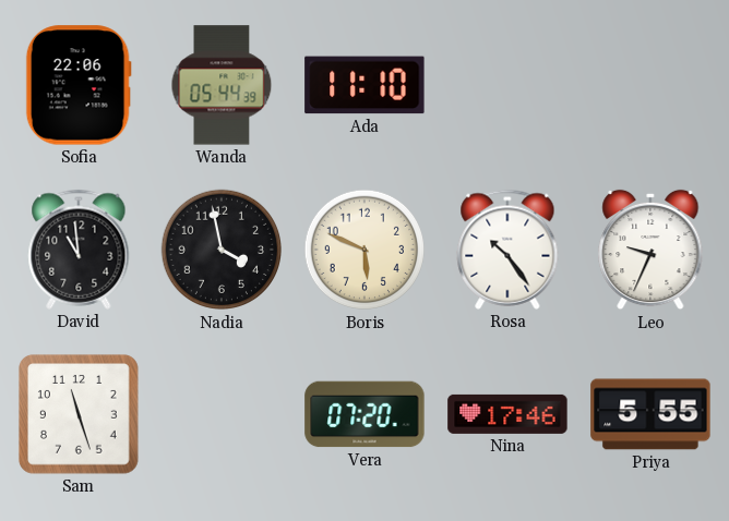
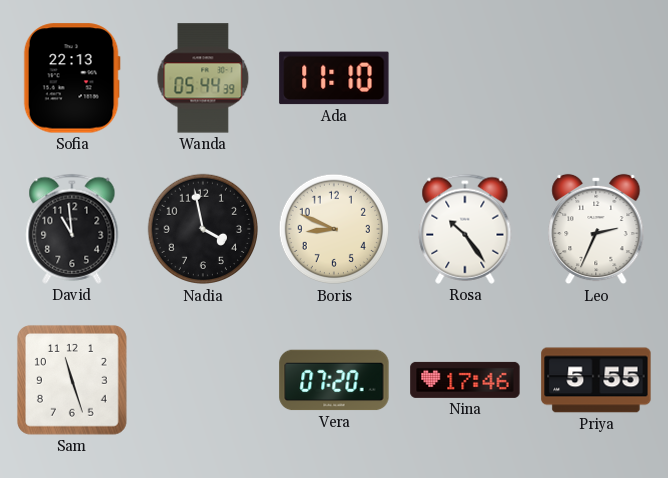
Sofia: 22:06 -> 22:13 (72, 78)
Boris: 5:49 -> 8:49 (334, 229)
Leo: 9:34 -> 2:34 (596, 229)
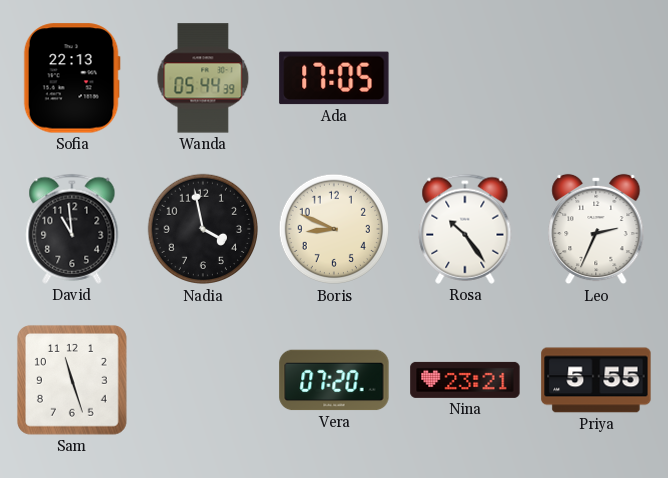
Ada: 11:10 -> 17:05 (334, 78)
Nina: 17:46 -> 23:21 (465, 380)
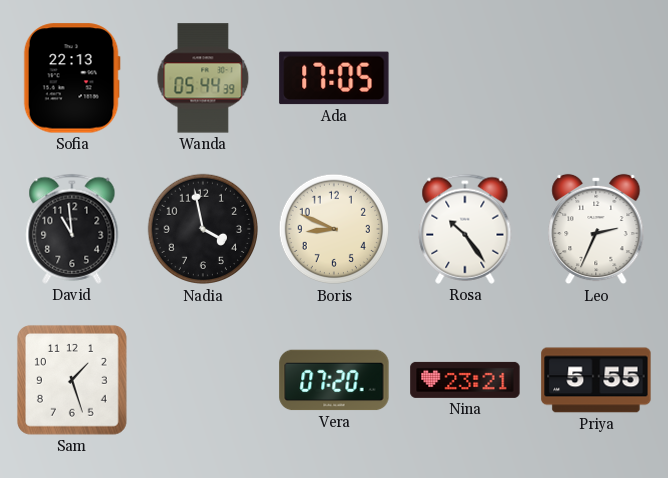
Sam: 11:27 -> 1:27 (72, 380)
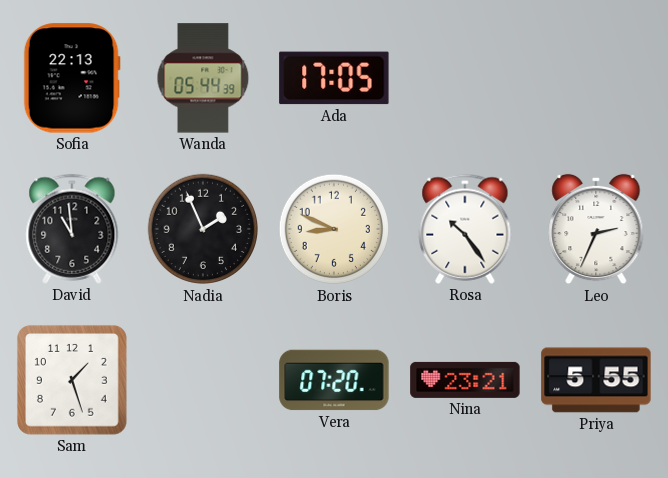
Nadia: 3:58 -> 1:56 (203, 229)
